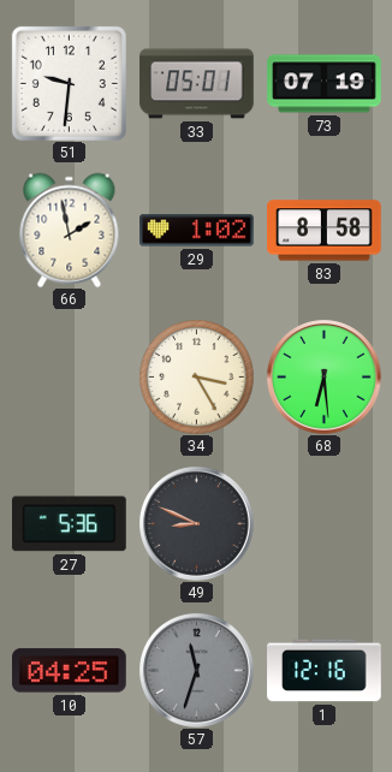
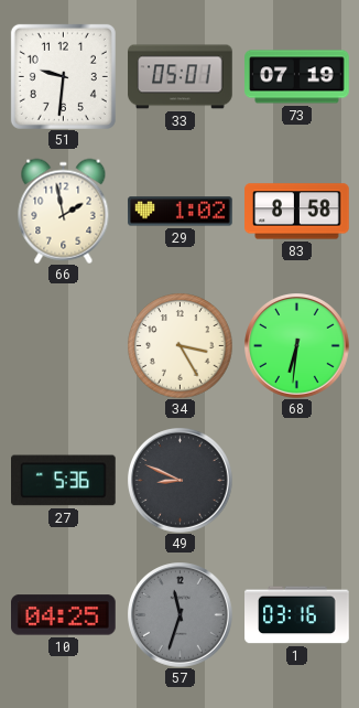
68: 6:29 -> 6:31 (297, 346)
1: 12:16 -> 03:16 (297, 615)
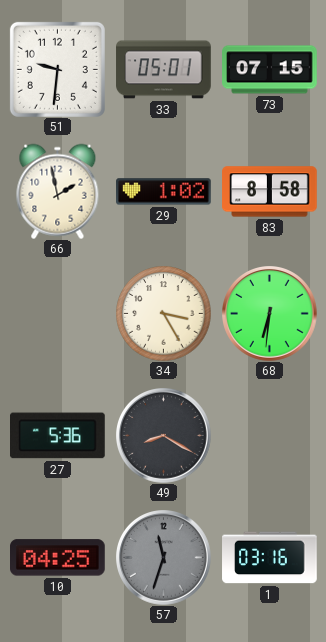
73: 07:19 -> 07:15 (270, 70)
49: 8:49 -> 8:20 (164, 436)
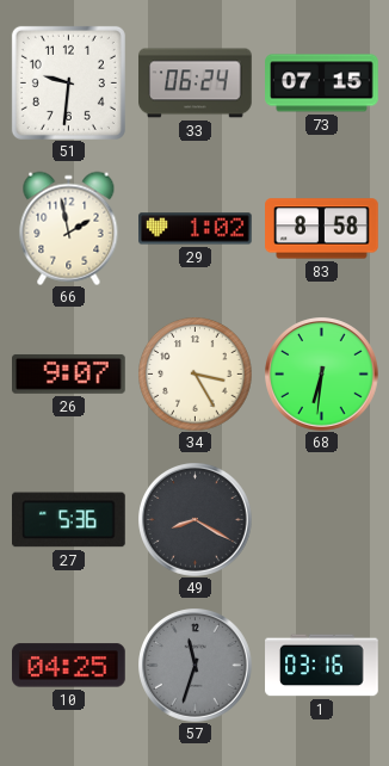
33: 05:01 -> 06:24 (196, 84)
26: none -> 9:07 (69, 373)
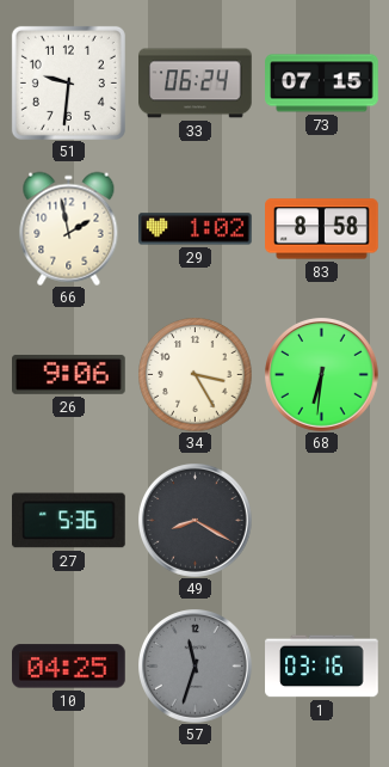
26: 9:07 -> 9:06 (69, 374)
